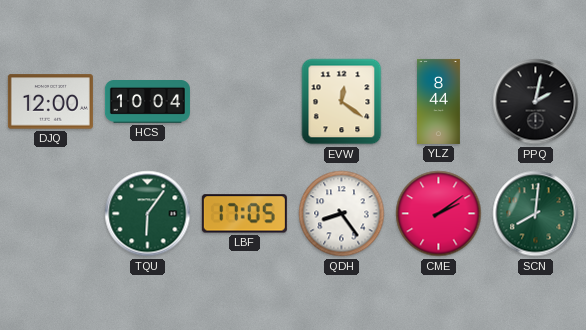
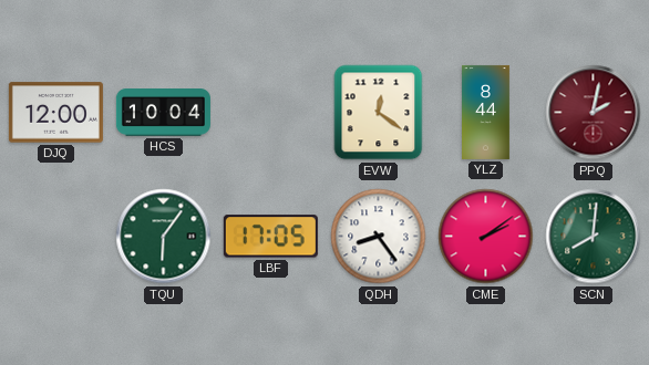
PPQ dial: black -> burgundy (594, 113)
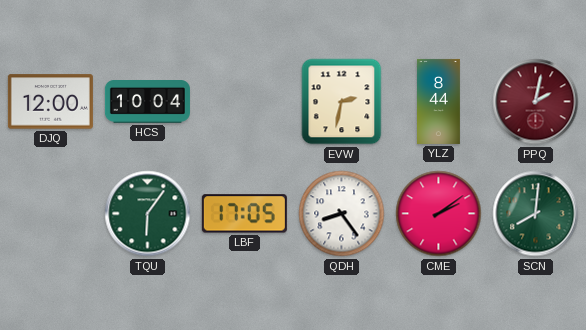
EVW: 12:21 -> 2:32 (342, 102)
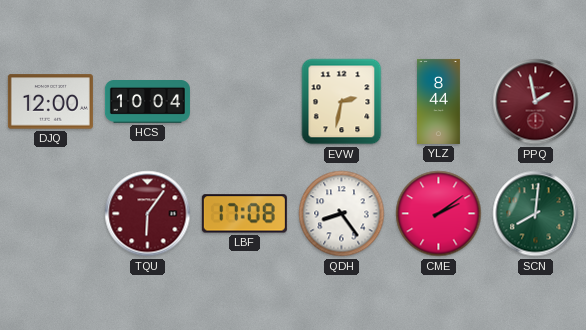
PPQ: 2:02 -> 1:58 (536, 102)
TQU dial: green -> burgundy (148, 214)
LBF: 17:05 -> 17:08 (244, 214)
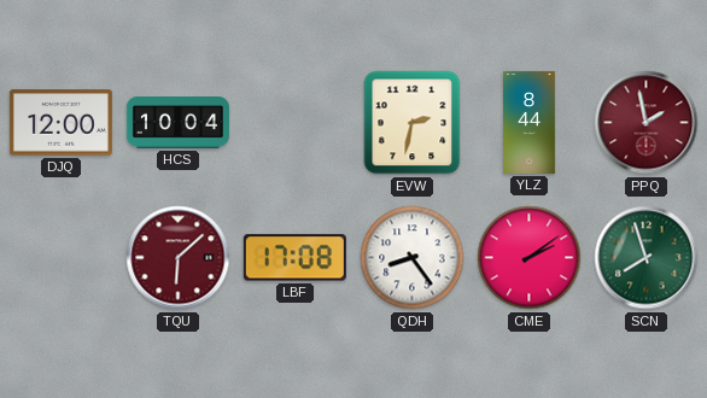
TQU: 6:06 -> 6:08 (179, 258)
SCN: 8:01 -> 7:57 (647, 258)
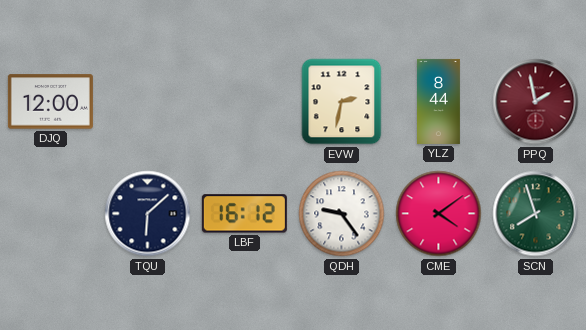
HCS: 10:04 -> none (177, 123)
TQU dial: burgundy -> navy (148, 214)
LBF: 17:08 -> 16:12 (244, 214)
QDH: 8:24 -> 9:24 (342, 214)
CME: 2:09 -> 4:09 (439, 214)
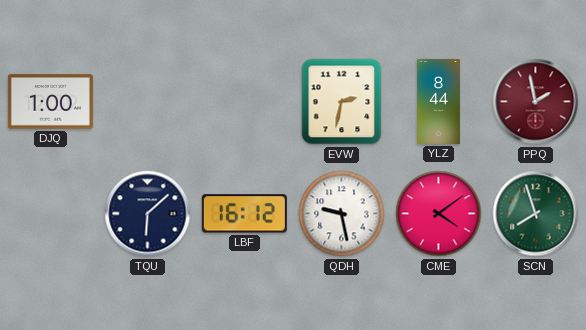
DJQ: 12:00 -> 1:00 (50, 102)
QDH: 9:24 -> 9:28 (342, 214)
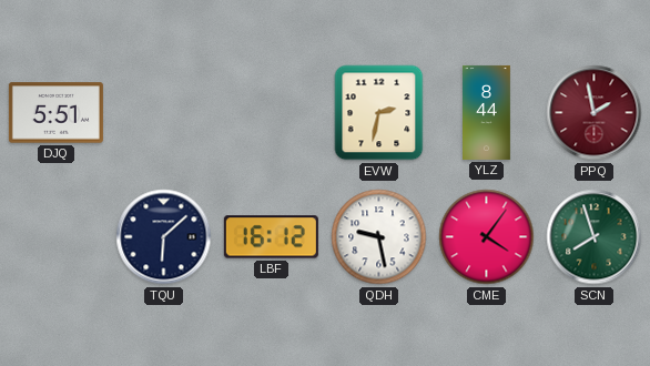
DJQ: 1:00 -> 5:51 (55, 113)
CME: 4:09 -> 4:06 (487, 237)
